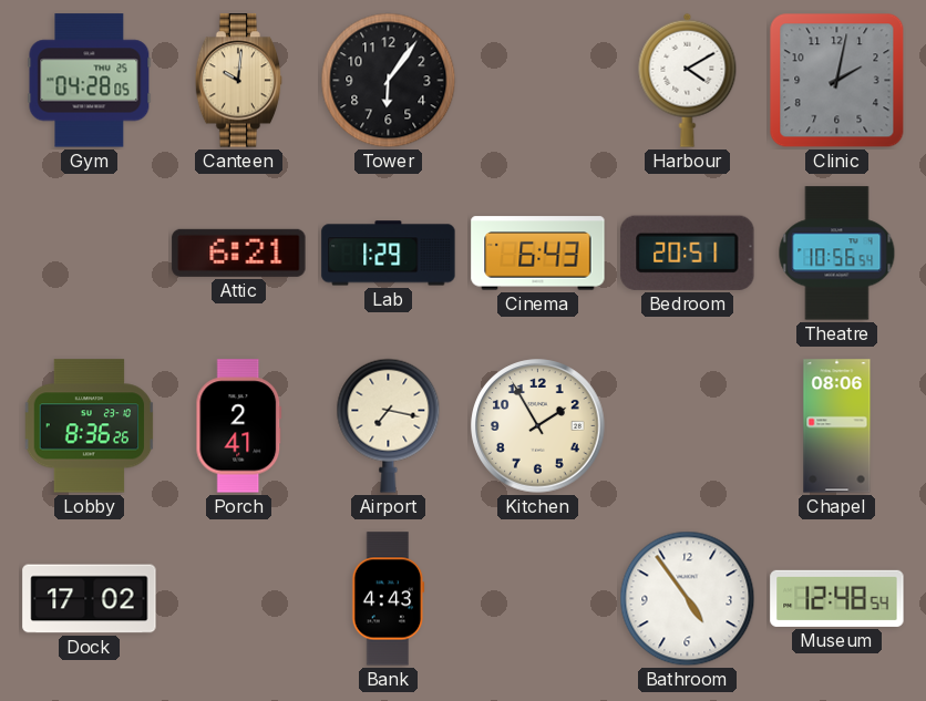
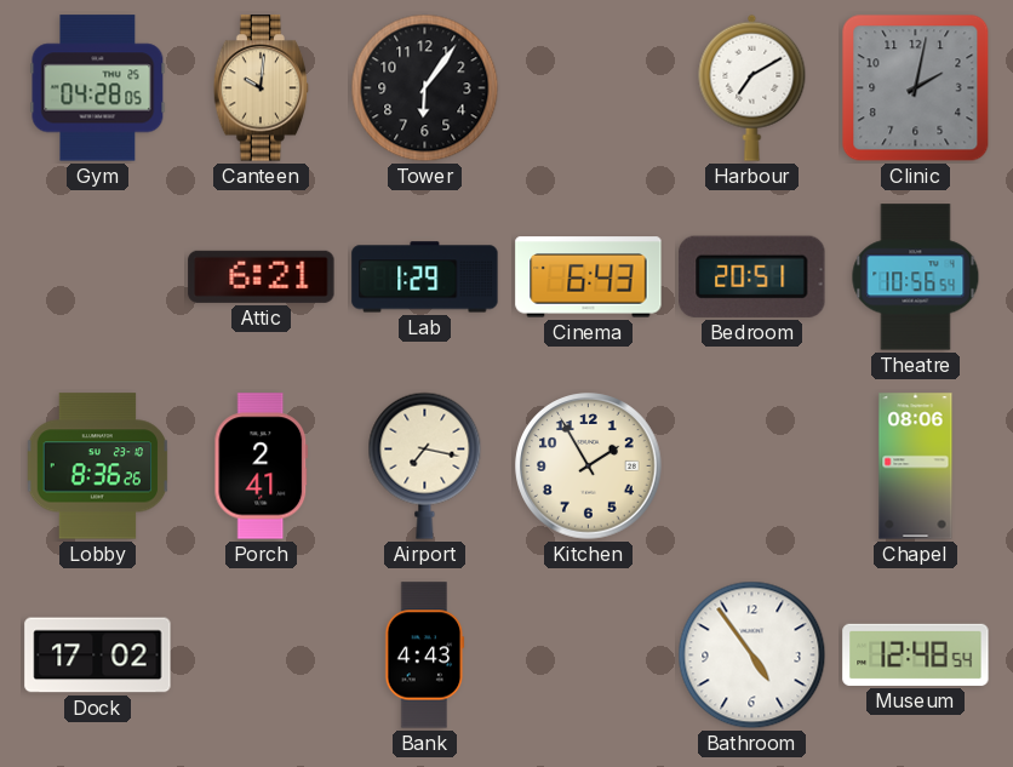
Harbour: 4:10 -> 7:10 (752, 87)
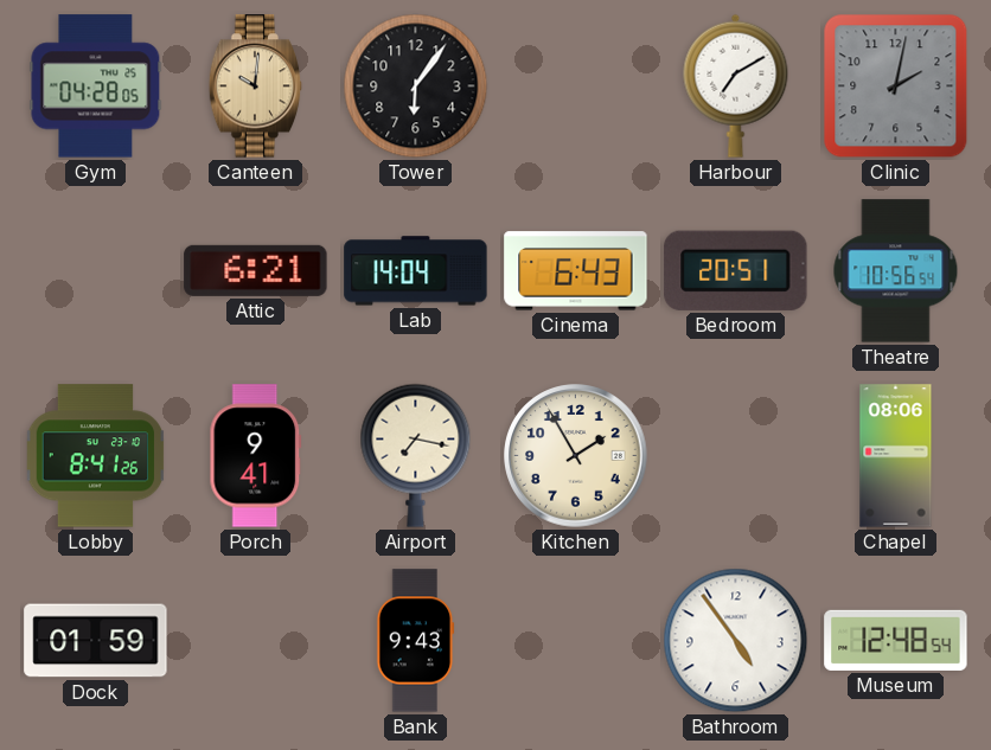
Lab: 1:29 -> 14:04 (416, 271)
Lobby: 8:36 -> 8:41 (96, 456)
Porch: 2:41 -> 9:41 (256, 456)
Dock: 17:02 -> 01:59 (96, 641)
Bank: 4:43 -> 9:43 (416, 641)
